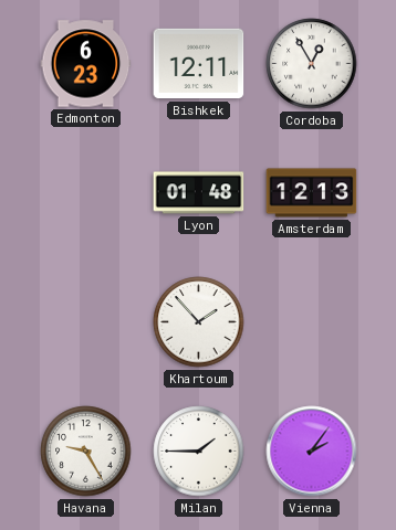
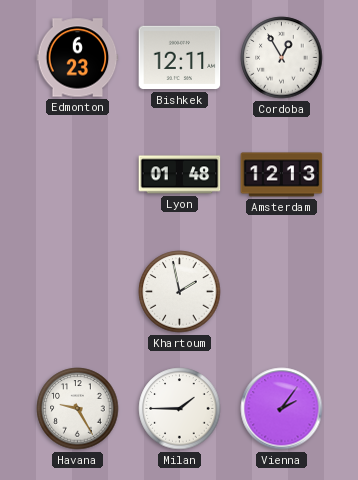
Khartoum: 1:53 -> 1:58 (180, 292)
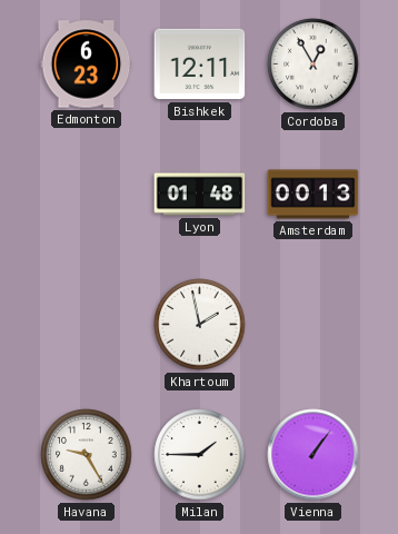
Amsterdam: 12:13 -> 00:13 (314, 195)
Vienna: 2:06 -> 1:06 (314, 455)
